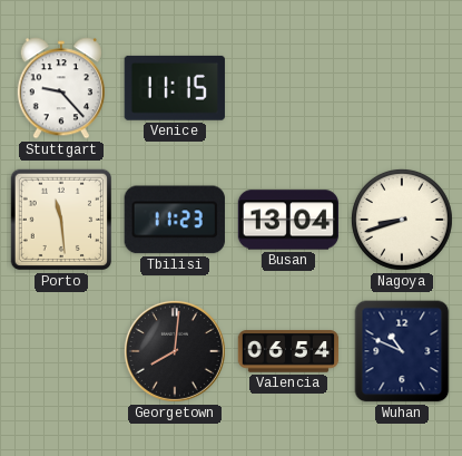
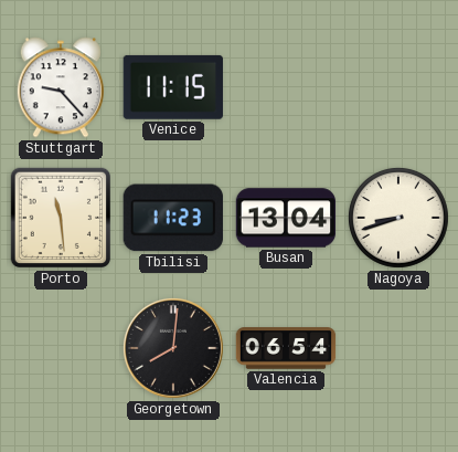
Wuhan: 10:49 -> none (402, 351)
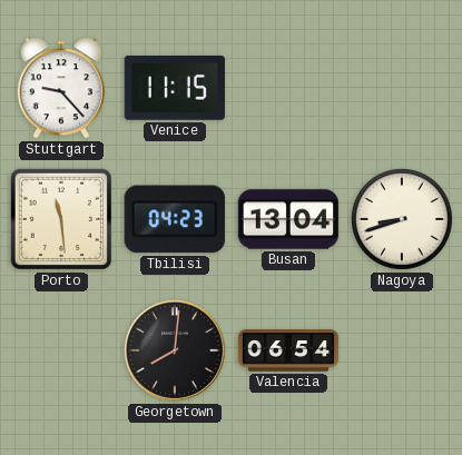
Tbilisi: 11:23 -> 04:23 (175, 219)
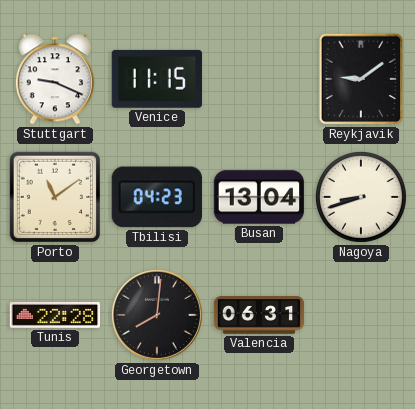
Stuttgart: 9:23 -> 9:19 (55, 79)
Reykjavik: none -> 9:09 (361, 79)
Porto: 11:29 -> 11:09 (55, 197)
Tunis: none -> 22:28 (55, 315)
Valencia: 06:54 -> 06:31 (259, 315)
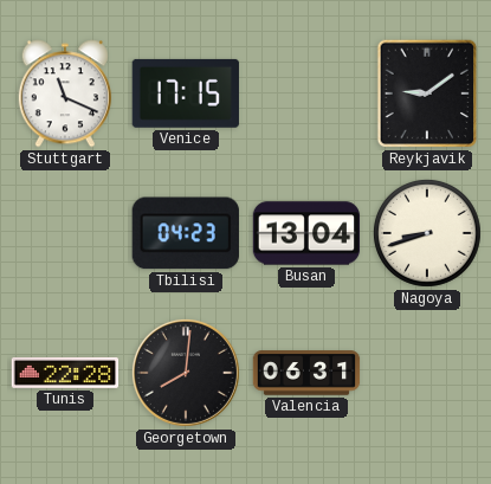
Stuttgart: 9:19 -> 11:19 (65, 93)
Venice: 11:15 -> 17:15 (186, 93)
Porto: 11:09 -> none (55, 197)
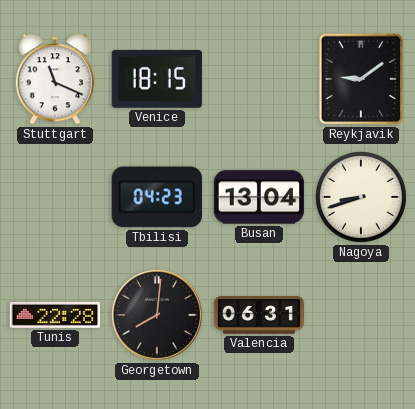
Venice: 17:15 -> 18:15 (157, 79)
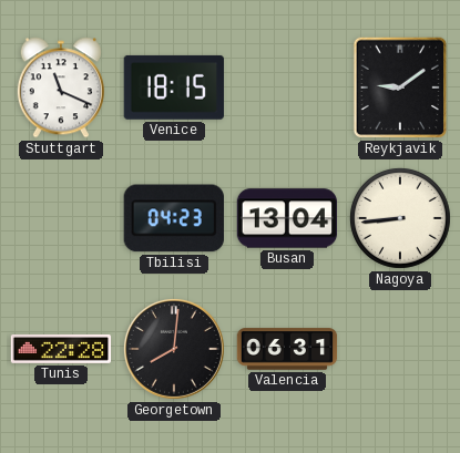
Nagoya: 8:42 -> 8:44 (400, 218)
